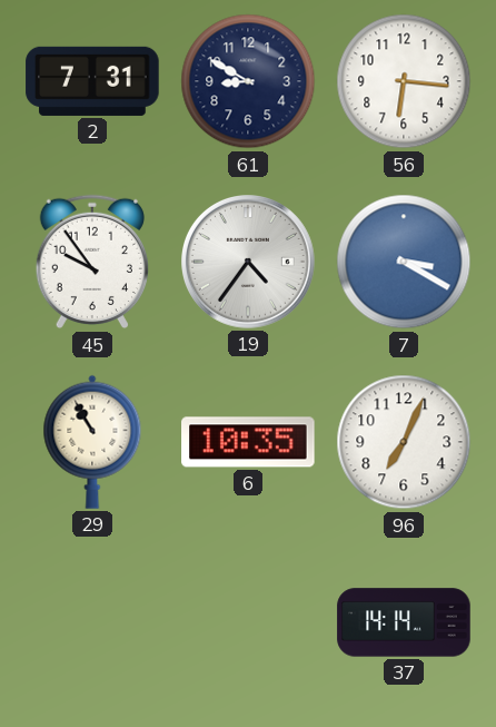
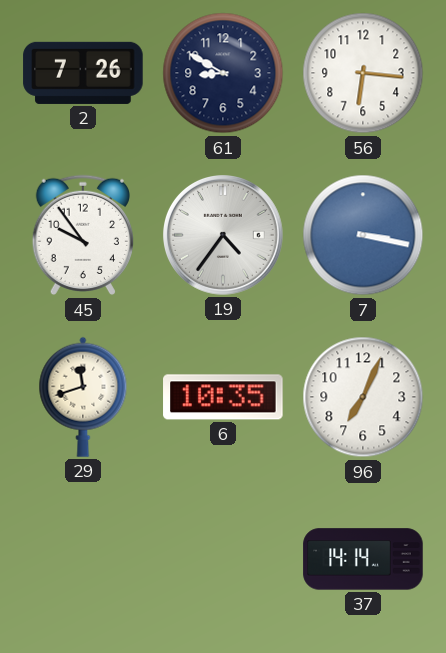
2: 7:31 -> 7:26 (83, 73)
7: 3:20 -> 3:17 (363, 235)
29: 10:55 -> 11:42 (83, 397)
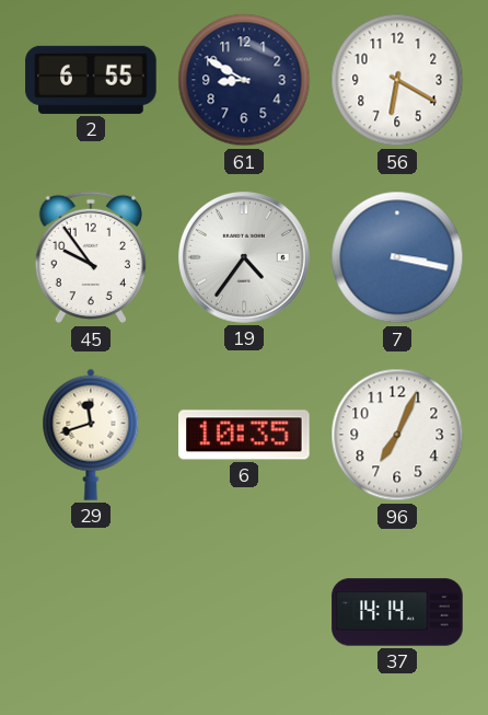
2: 7:26 -> 6:55 (91, 80)
56: 6:16 -> 6:20 (397, 80)
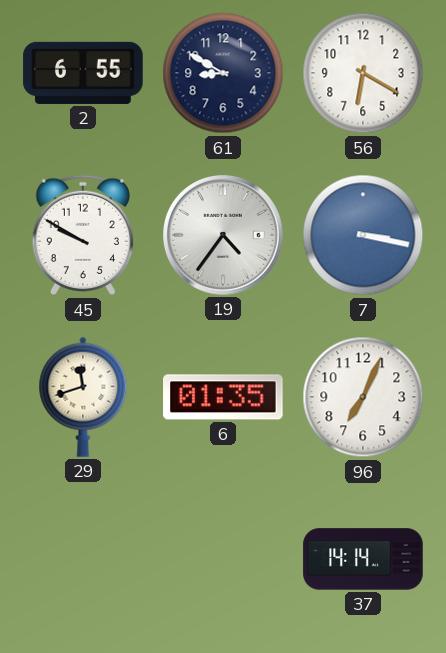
45: 9:54 -> 9:50 (83, 235)
6: 10:35 -> 01:35 (223, 397)
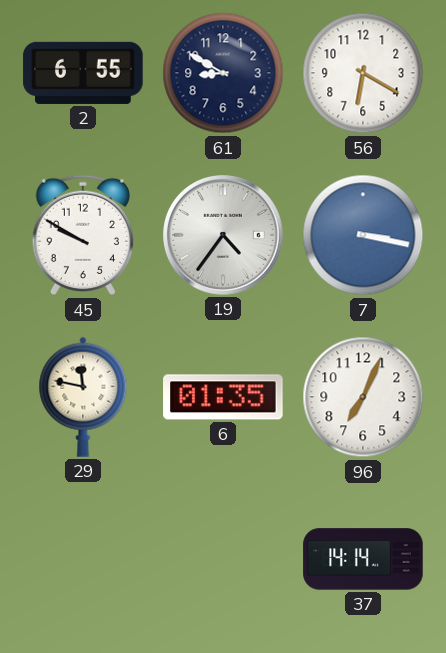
29: 11:42 -> 11:47 (83, 397)
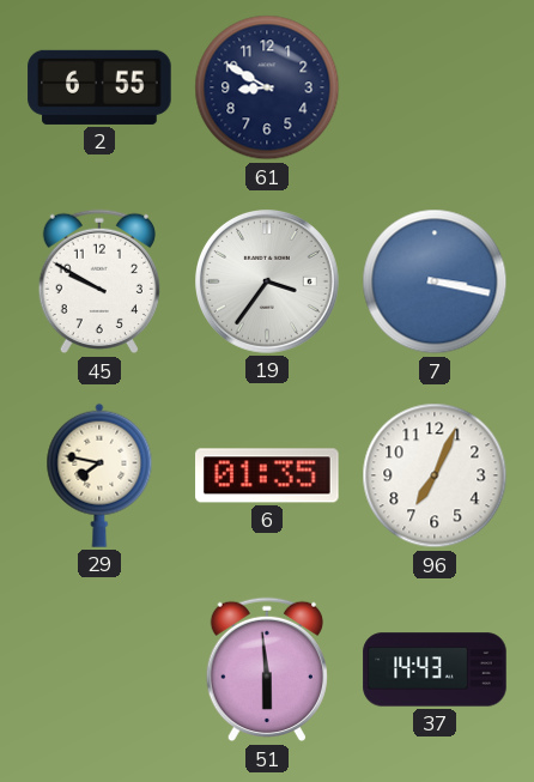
56: 6:20 -> none (363, 73)
19: 4:36 -> 3:36 (268, 283)
29: 11:47 -> 7:47 (99, 475)
51: none -> 5:59 (267, 669)
37: 14:14 -> 14:43 (435, 669)
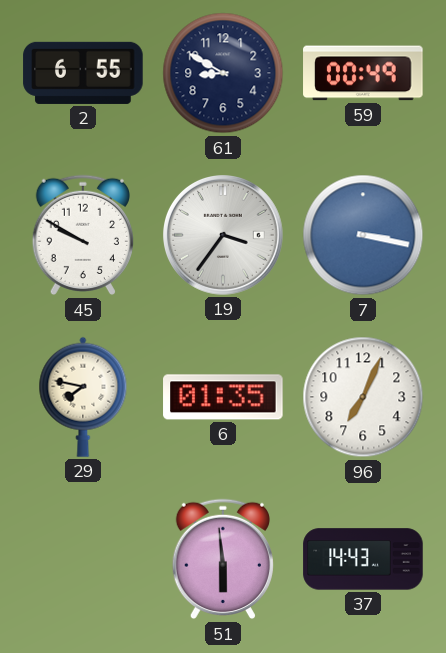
59: none -> 00:49 (363, 73)
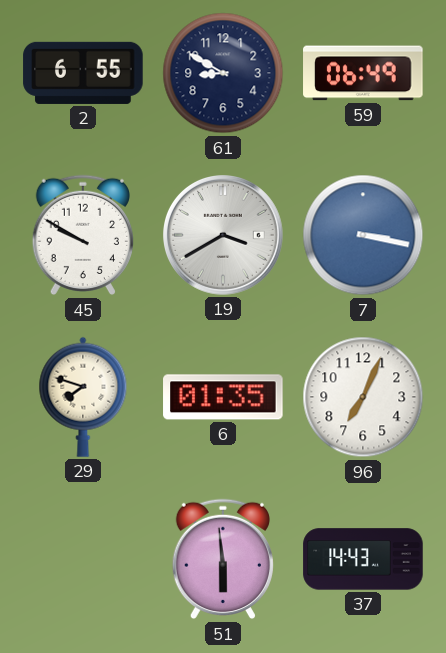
59: 00:49 -> 06:49 (363, 73)
19: 3:36 -> 3:40 (224, 236)
29: 7:47 -> 7:48 (83, 397)
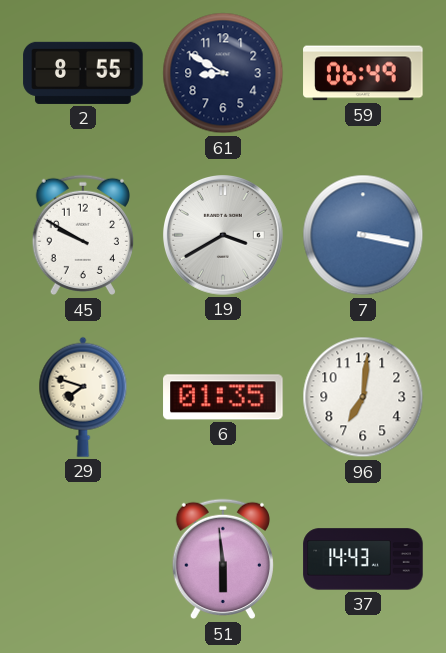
2: 6:55 -> 8:55 (83, 73)
96: 7:04 -> 7:01 (363, 397)
